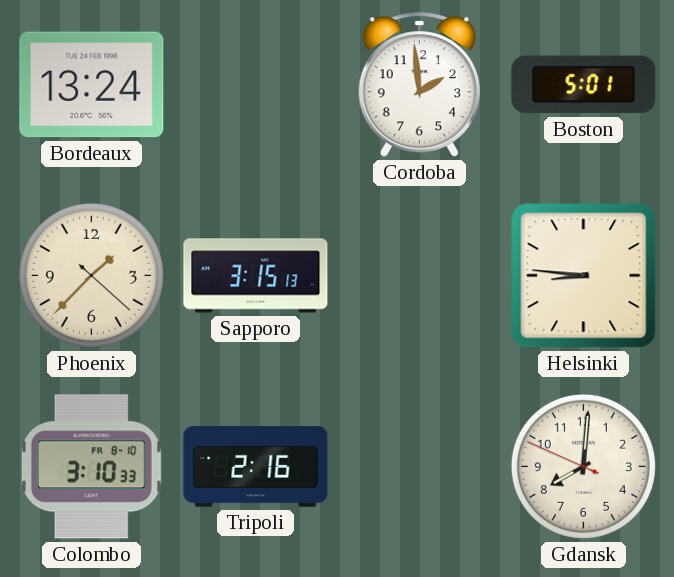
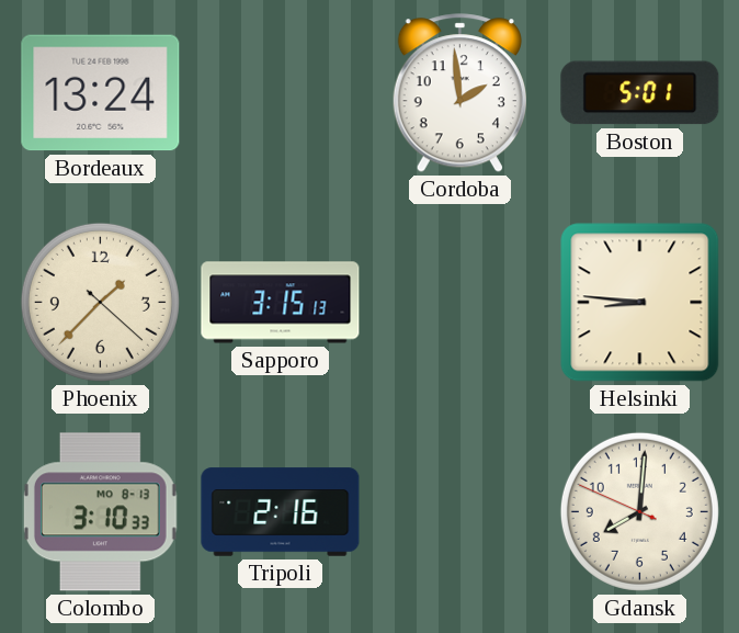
Colombo date: FR 8-10 -> MO 8-13 (100, 512)
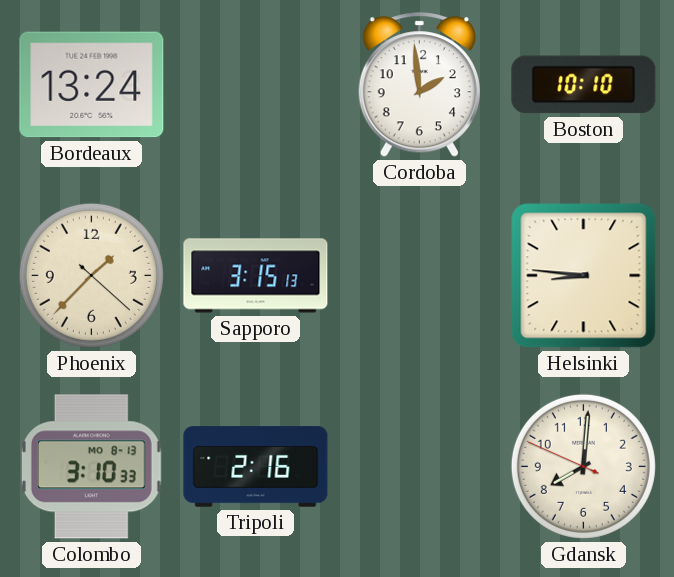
Boston: 5:01 -> 10:10 (584, 85)
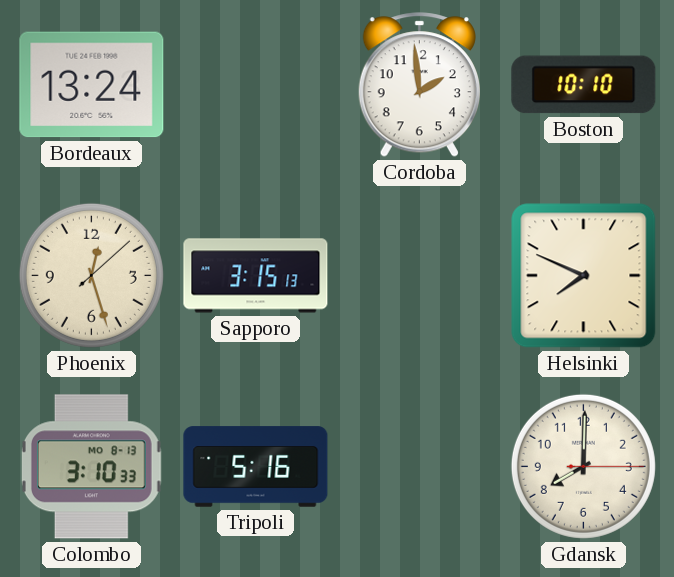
Phoenix: 1:37 -> 12:27 (91, 275)
Helsinki: 8:46 -> 7:49 (584, 276)
Tripoli: 2:16 -> 5:16 (256, 467)
Gdansk: 8:00:49 -> 8:00:15 (583, 466)
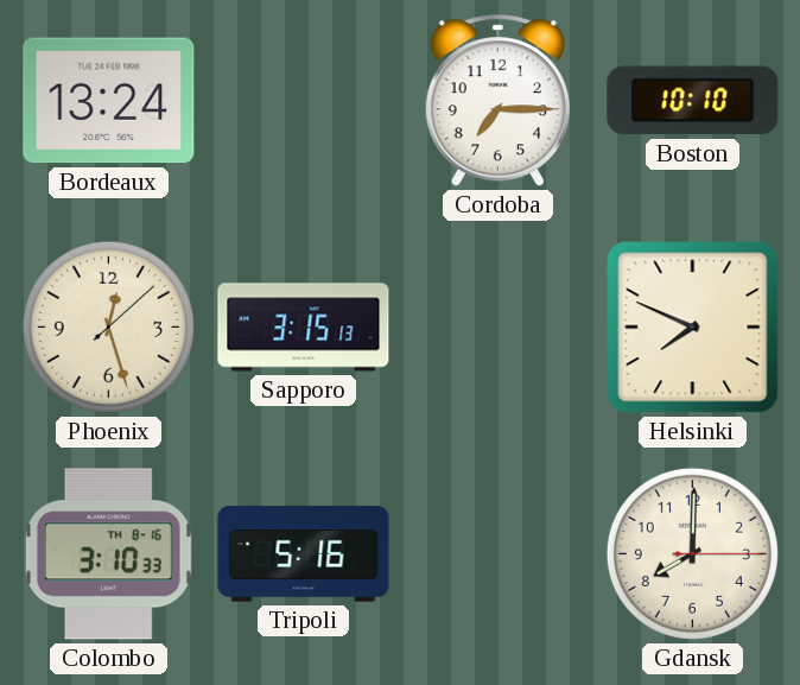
Cordoba: 1:59 -> 7:15 (497, 101)
Colombo date: MO 8-13 -> TH 8-16 (108, 554)
